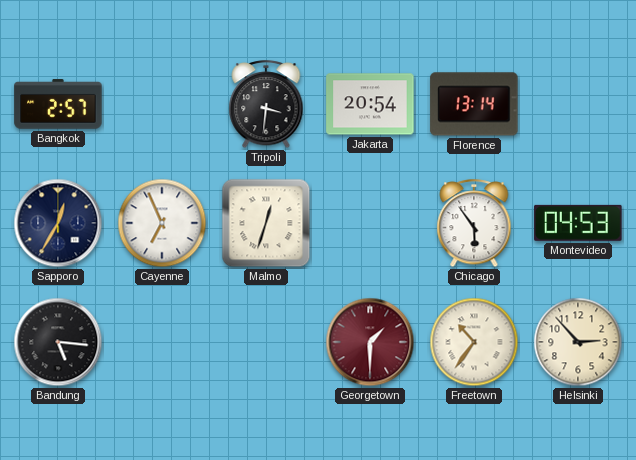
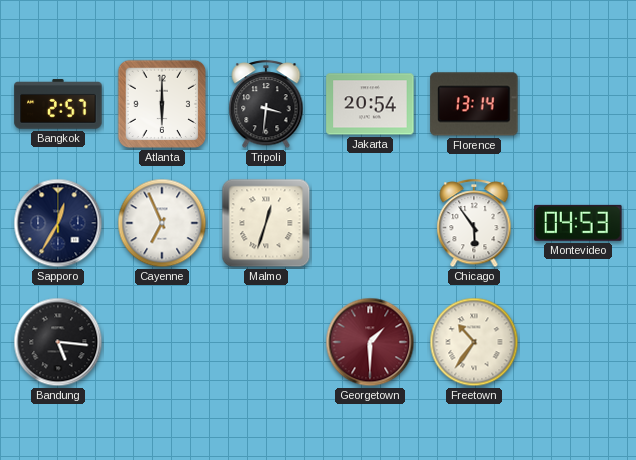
Atlanta: none -> 6:00 (162, 104)
Helsinki: 2:53 -> none (578, 342)
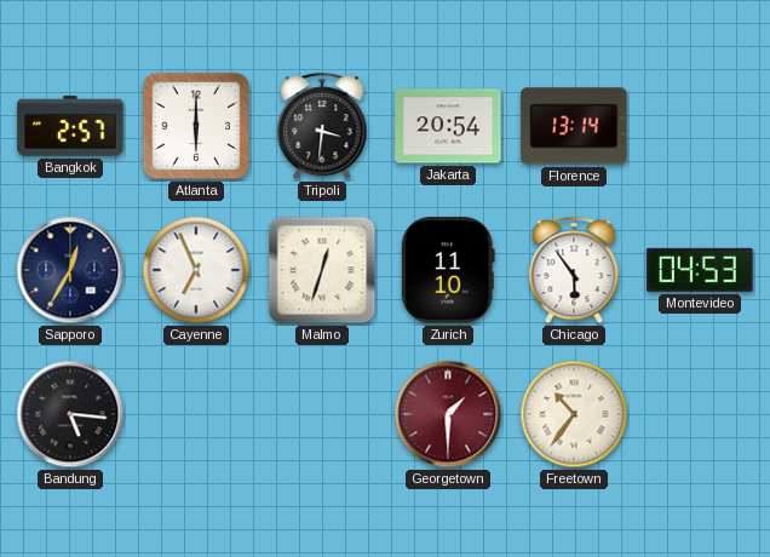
Zurich: none -> 11:10 (448, 270)
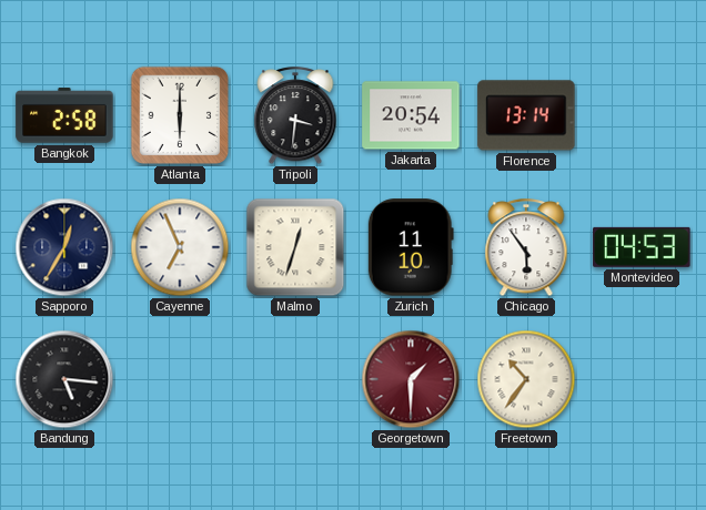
Bangkok: 2:57 -> 2:58 (64, 115)
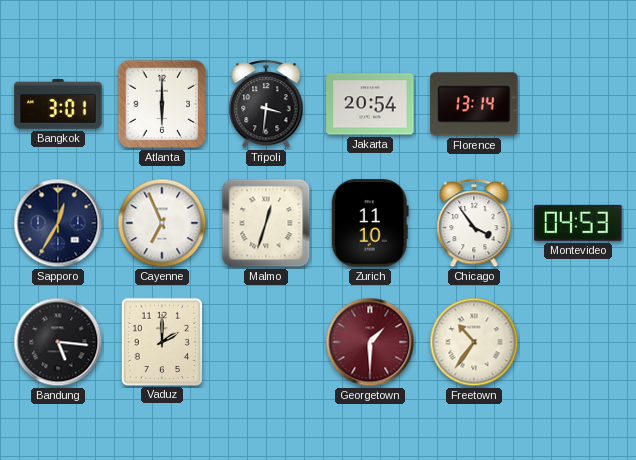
Bangkok: 2:58 -> 3:01 (58, 104)
Chicago: 5:54 -> 3:54 (474, 224)
Vaduz: none -> 2:00 (161, 341)
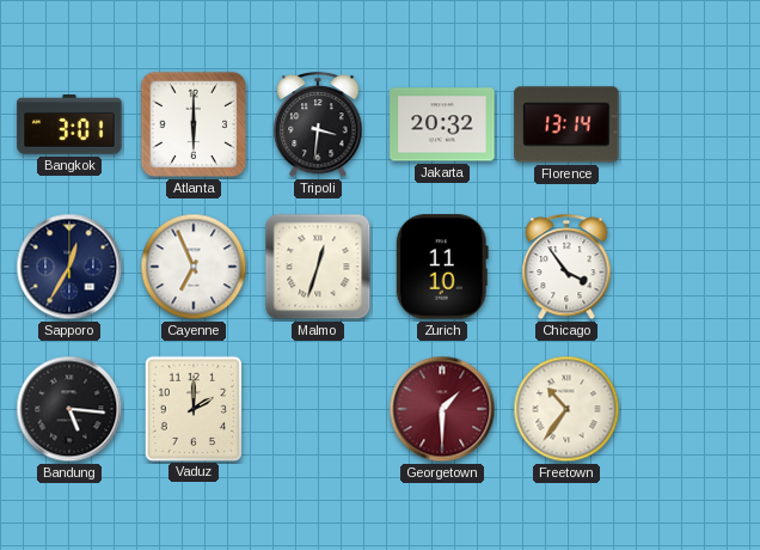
Jakarta: 20:54 -> 20:32 (442, 124)
Montevideo: 04:53 -> none (578, 223)
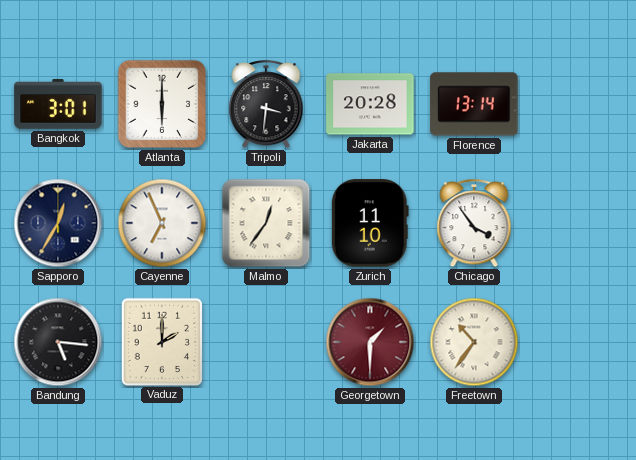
Jakarta: 20:32 -> 20:28 (370, 104)
Malmo: 12:33 -> 12:36 (266, 223)
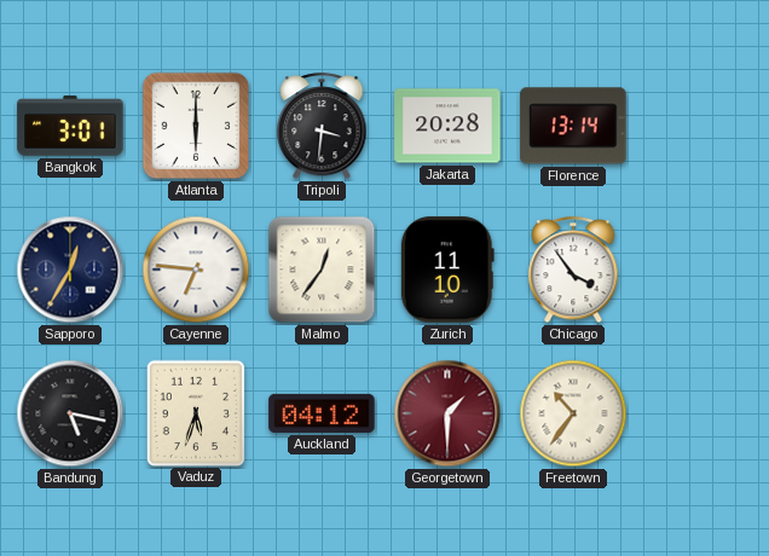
Cayenne: 6:56 -> 6:46 (196, 270)
Bandung: 5:16 -> 5:17 (70, 413)
Vaduz: 2:00 -> 5:33 (195, 412)
Auckland: none -> 04:12 (322, 413)
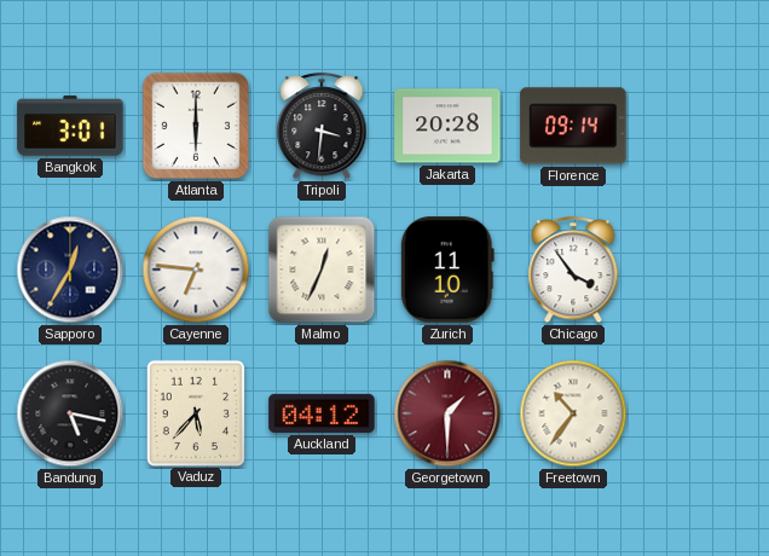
Florence: 13:14 -> 09:14 (573, 126)
Malmo: 12:36 -> 12:34 (322, 270)
Vaduz: 5:33 -> 5:37 (195, 412)
